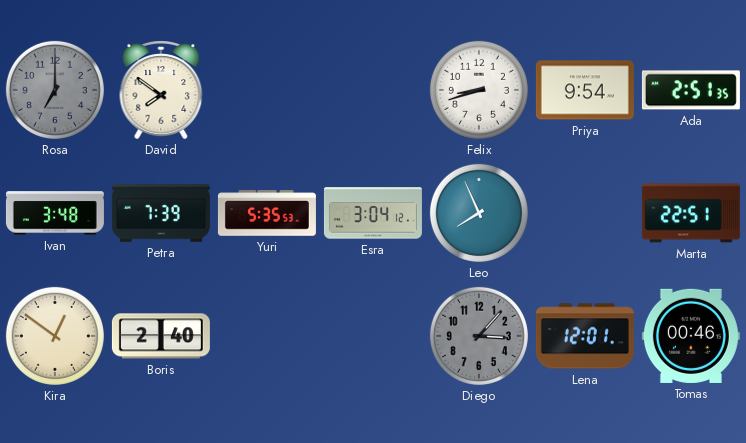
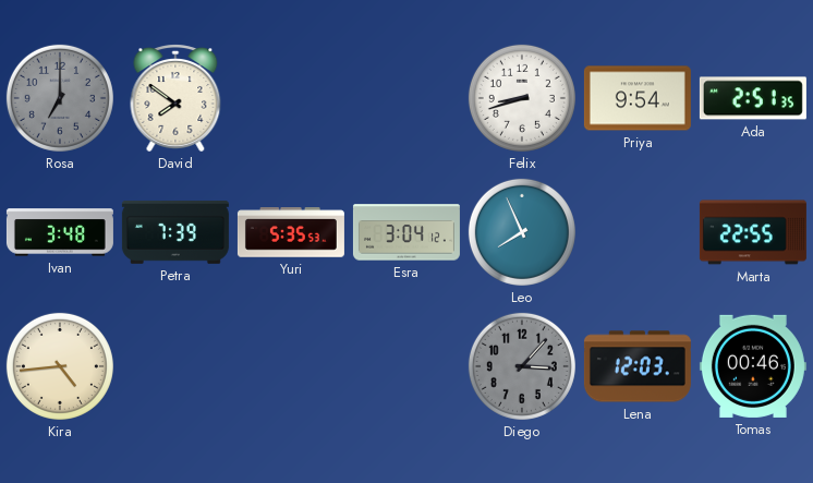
Marta: 22:51 -> 22:55 (753, 232)
Kira: 12:51 -> 4:44 (60, 366)
Boris: 2:40 -> none (161, 336)
Lena: 12:01 -> 12:03 (638, 366)
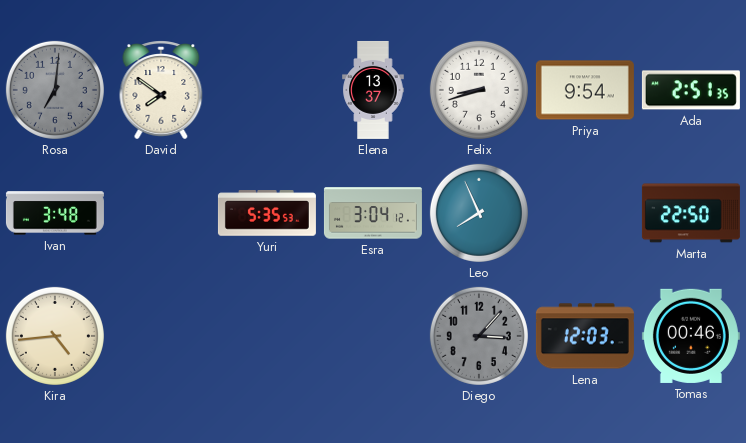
Rosa: 7:00 -> 7:01 (55, 90)
Elena: none -> 13:37 (373, 90)
Petra: 7:39 -> none (175, 232)
Marta: 22:55 -> 22:50 (691, 213)
